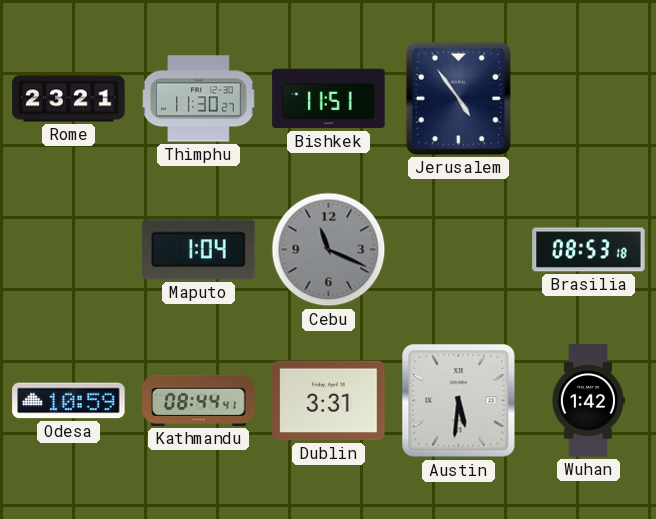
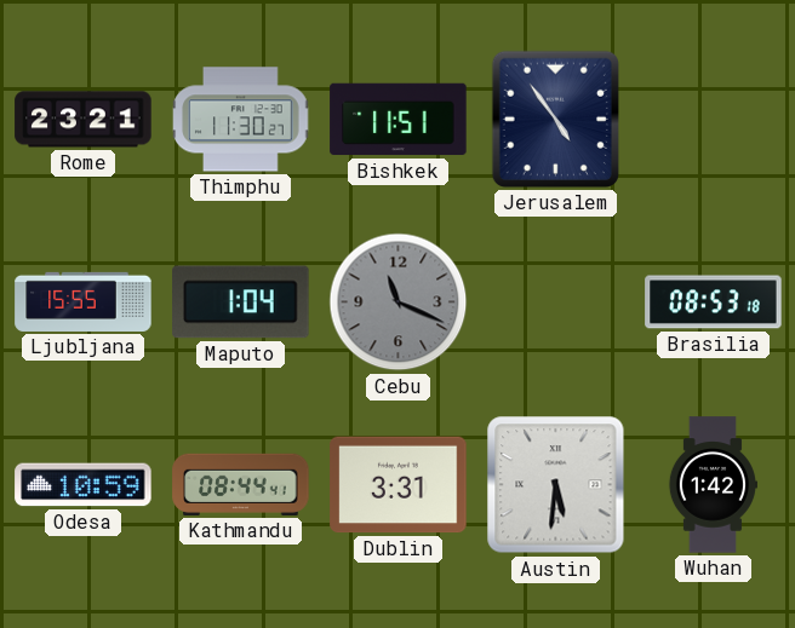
Ljubljana: none -> 15:55 (84, 301)
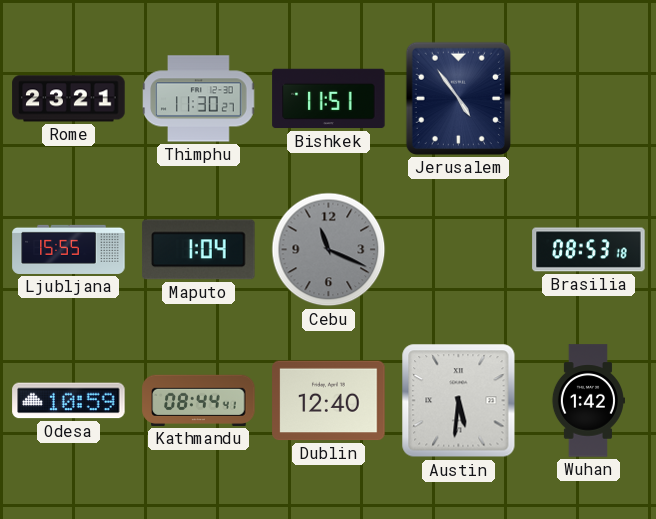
Dublin: 3:31 -> 12:40 (329, 401)
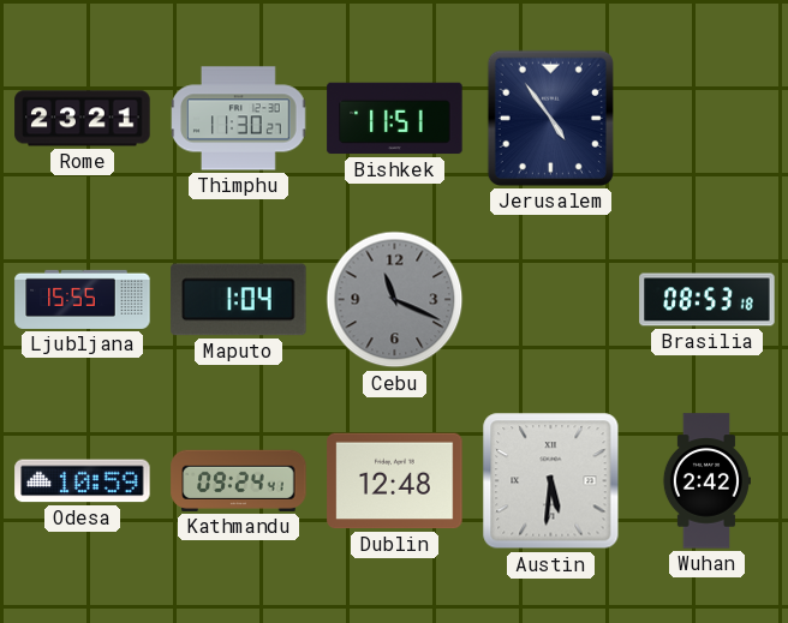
Kathmandu: 08:44 -> 09:24 (239, 480)
Dublin: 12:40 -> 12:48 (395, 481)
Wuhan: 1:42 -> 2:42 (706, 481)
